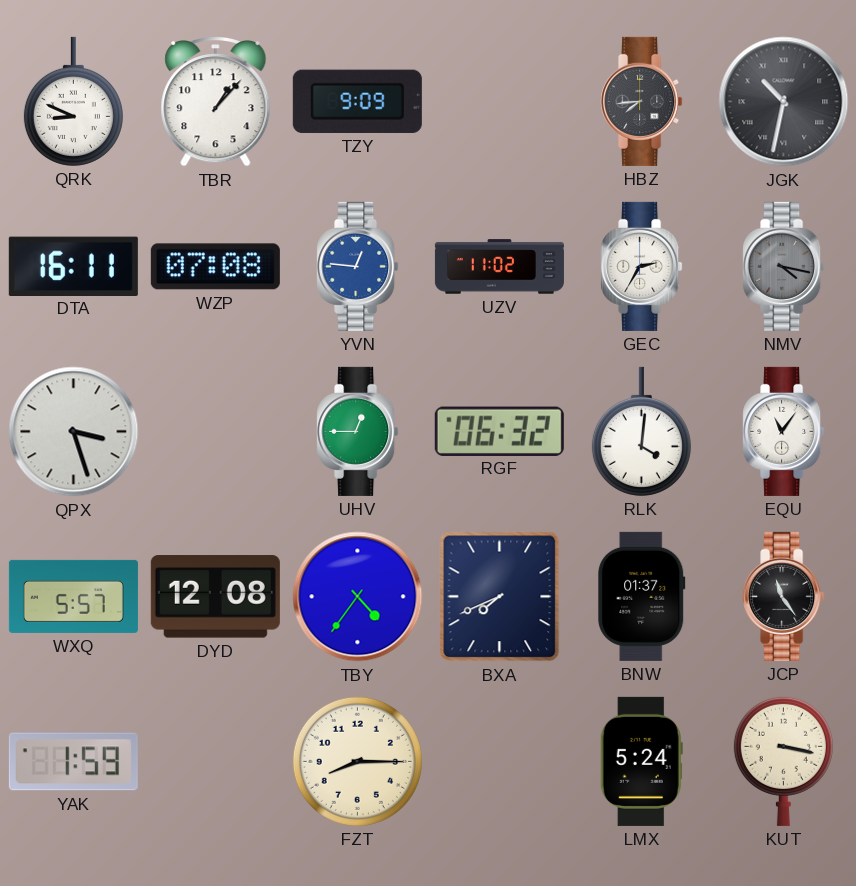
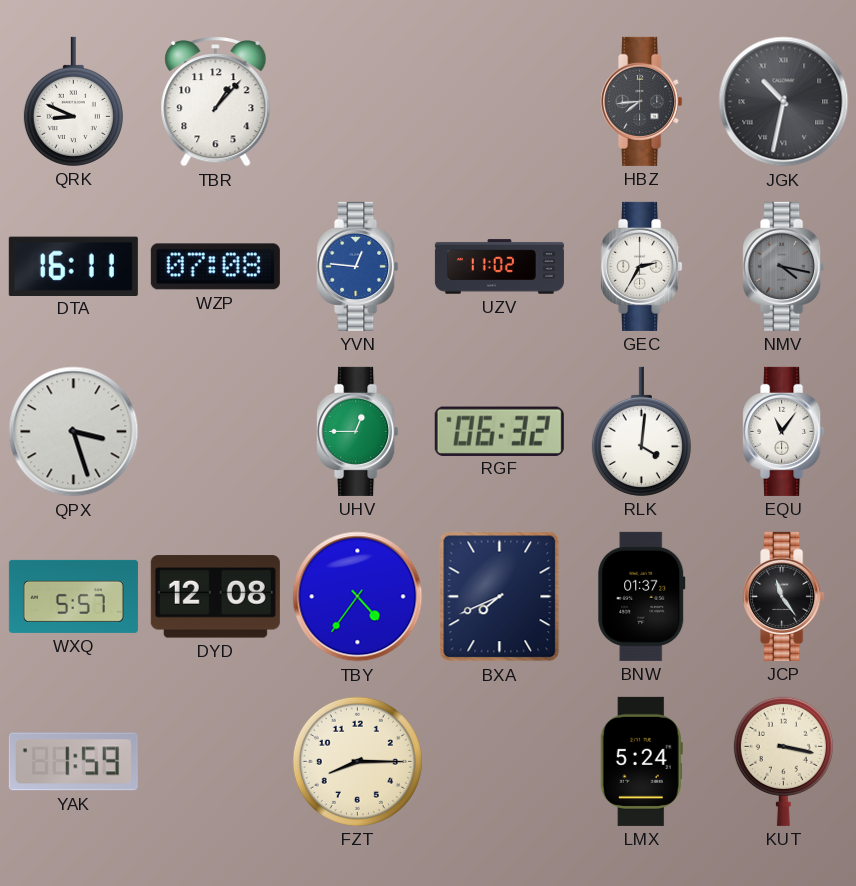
TZY: 9:09 -> none (357, 101)
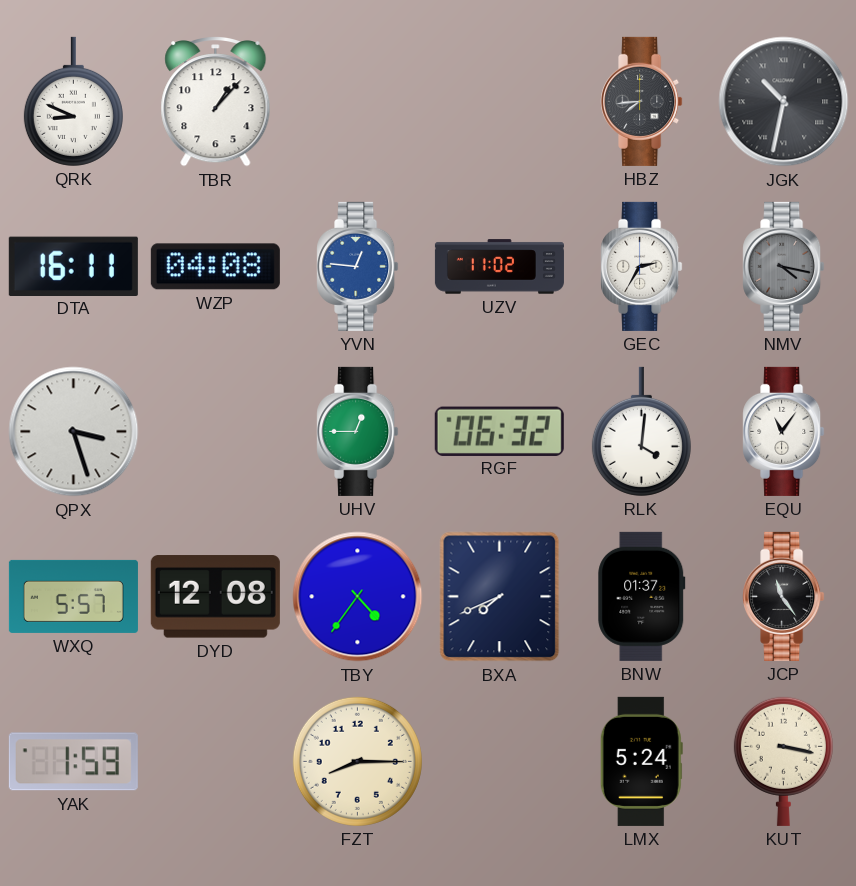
WZP: 07:08 -> 04:08 (215, 267)
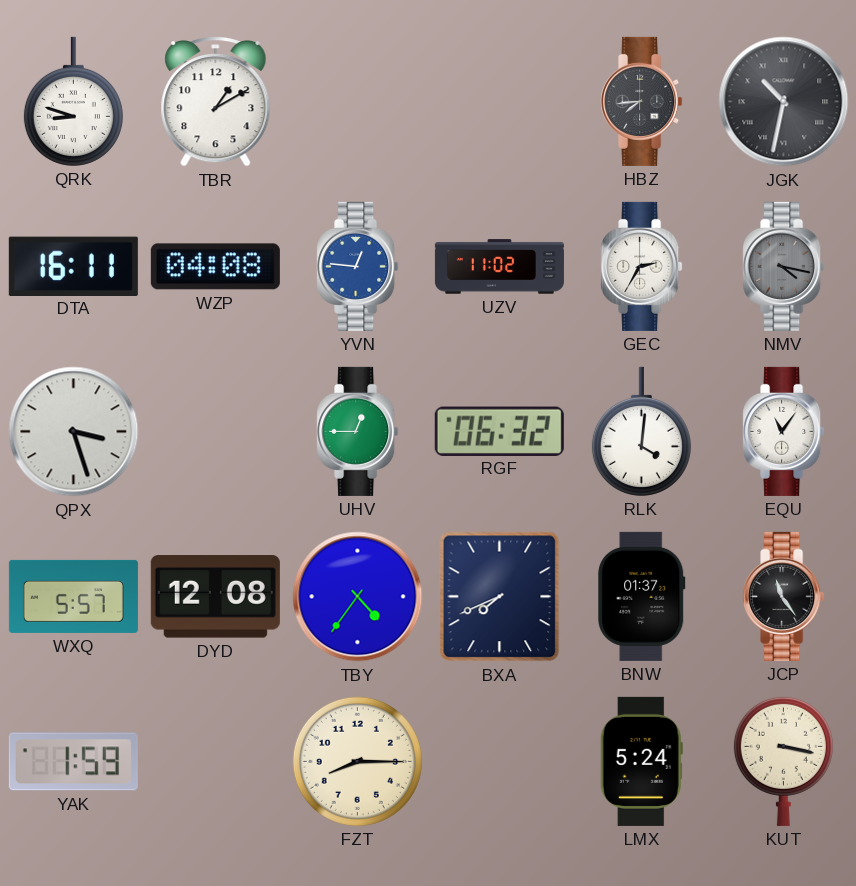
QRK: 8:49 -> 8:48 (73, 101)
TBR: 1:07 -> 1:10 (216, 102)
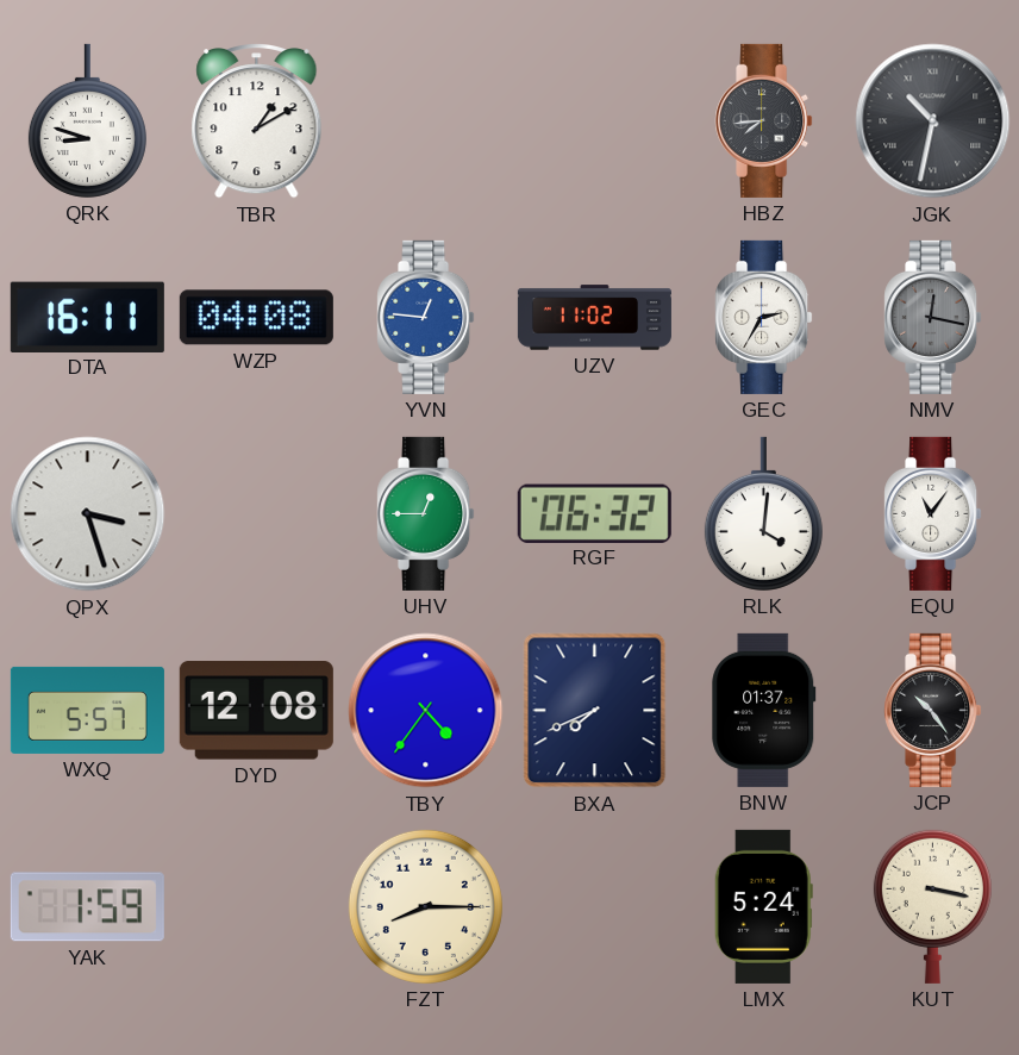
NMV: 4:17 -> 12:17 (933, 317)
JCP: 11:24 -> 10:24 (933, 710)
